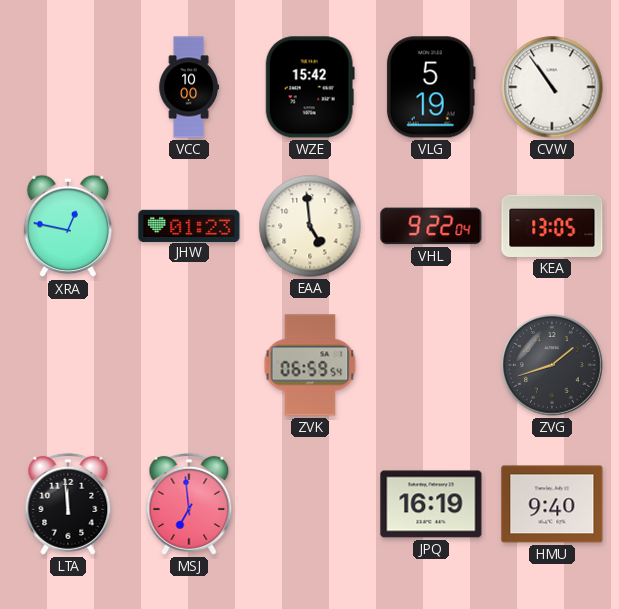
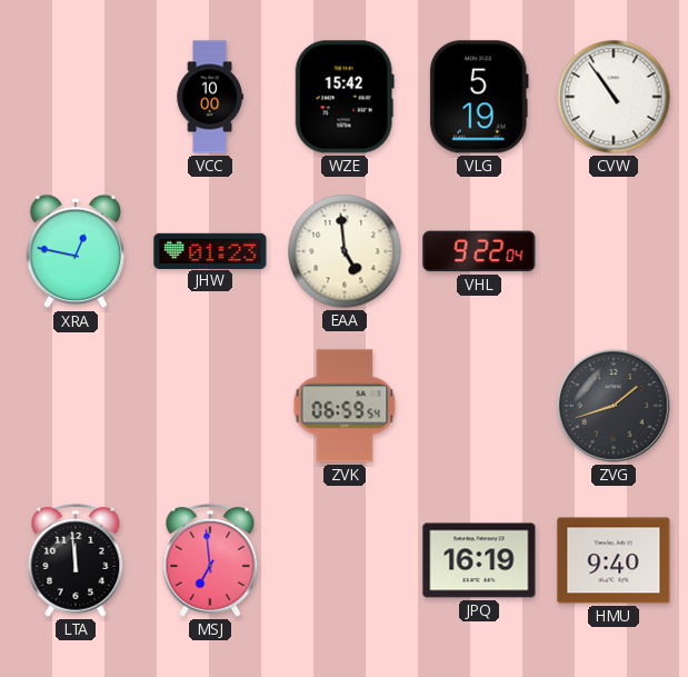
KEA: 13:05 -> none (552, 226)
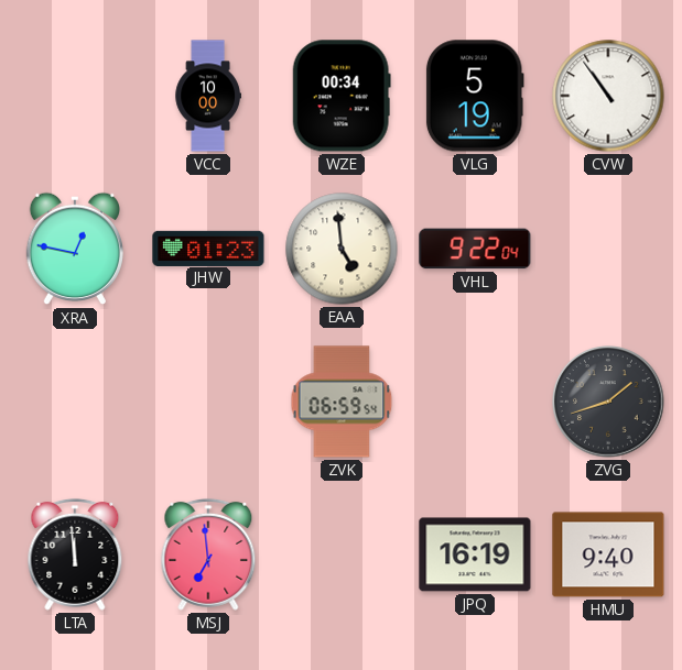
WZE: 15:42 -> 00:34 (342, 96)
